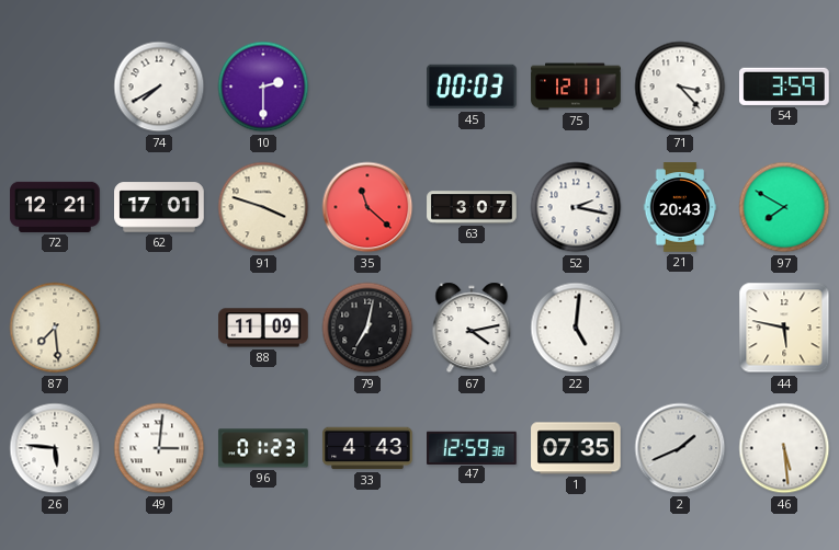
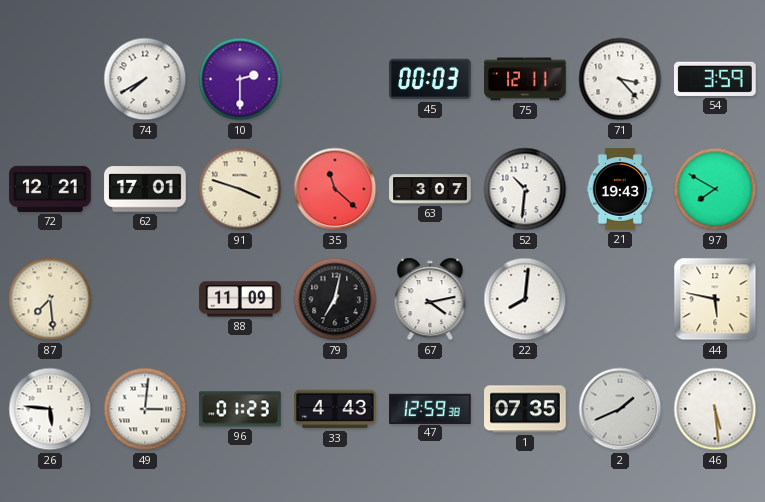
52: 2:17 -> 10:31 (525, 189)
21: 20:43 -> 19:43 (620, 189)
22: 5:01 -> 8:01 (525, 299)
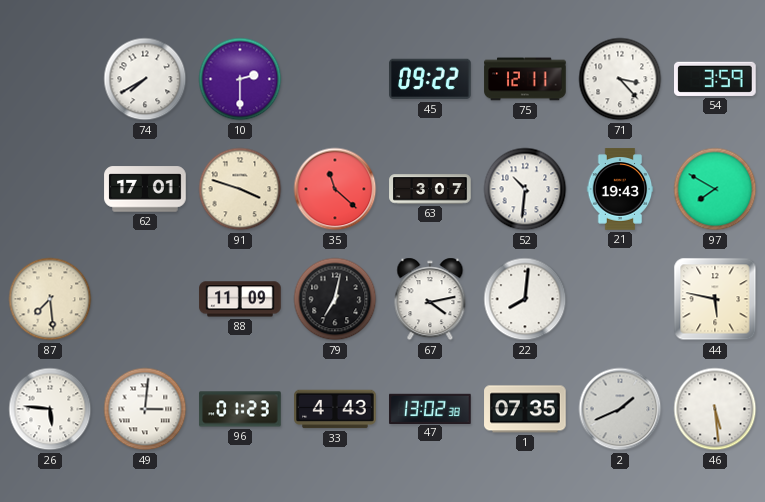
45: 00:03 -> 09:22 (430, 79)
72: 12:21 -> none (50, 189)
47: 12:59 -> 13:02 (430, 408)
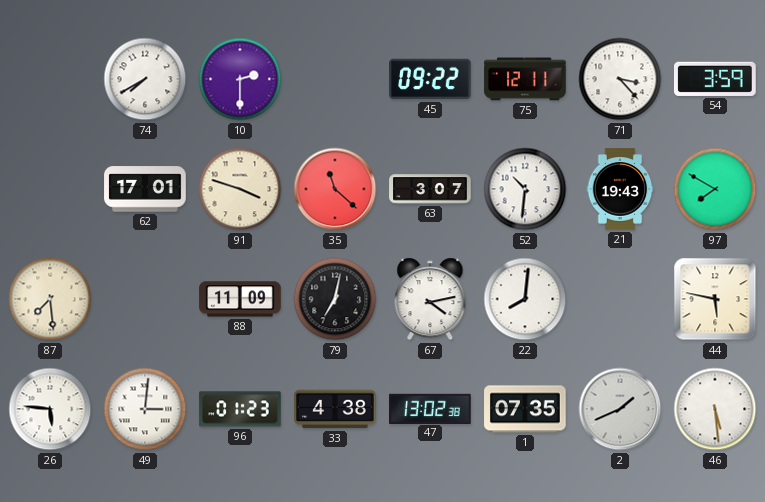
33: 4:43 -> 4:38 (335, 409)
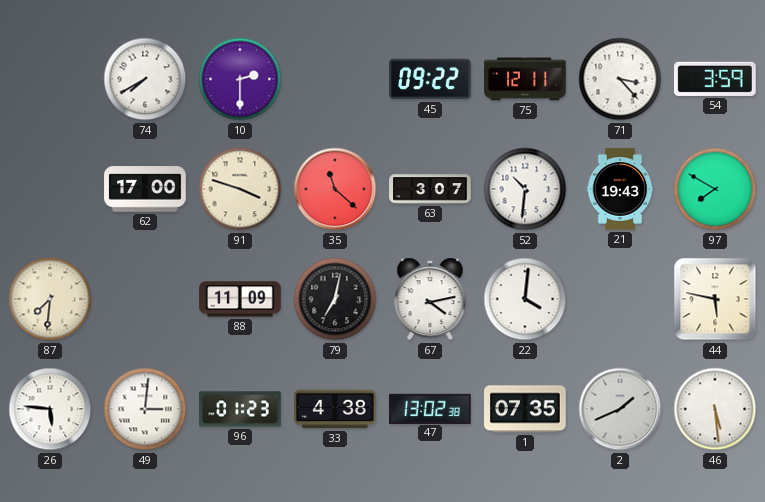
62: 17:01 -> 17:00 (145, 189)
87: 7:29 -> 7:31 (50, 299)
22: 8:01 -> 4:01 (525, 299)
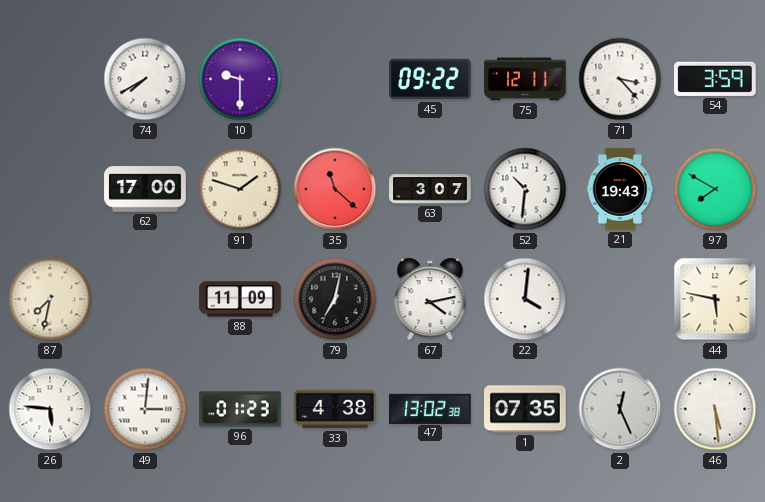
10: 2:30 -> 9:30 (240, 79)
91: 3:48 -> 1:48 (240, 189)
87: 7:31 -> 7:32 (50, 299)
2: 1:41 -> 12:26 (620, 409)
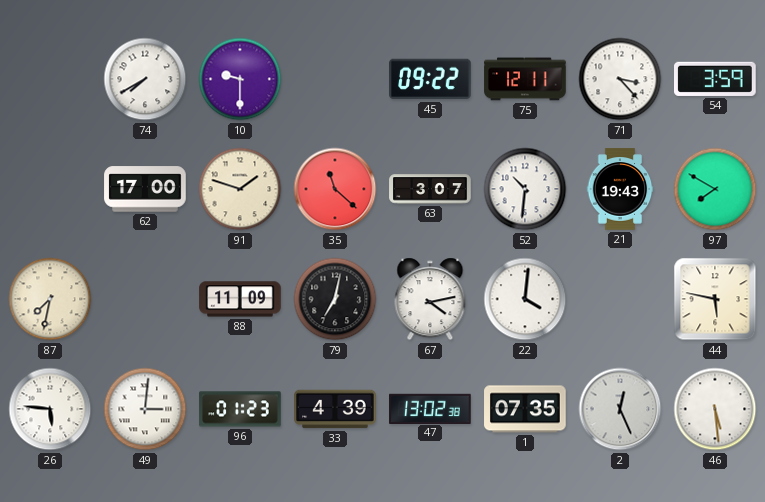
33: 4:38 -> 4:39 (335, 409)
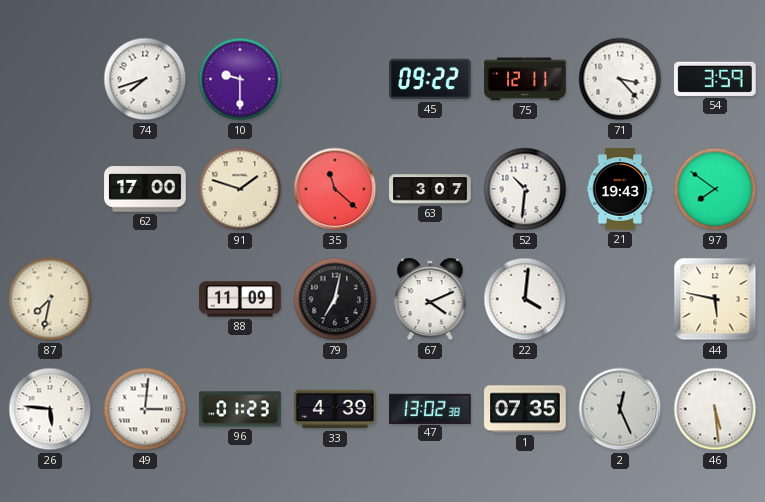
74: 7:40 -> 7:42 (145, 79)
97: 7:50 -> 7:51 (715, 189)
67: 4:13 -> 4:11 (430, 299)
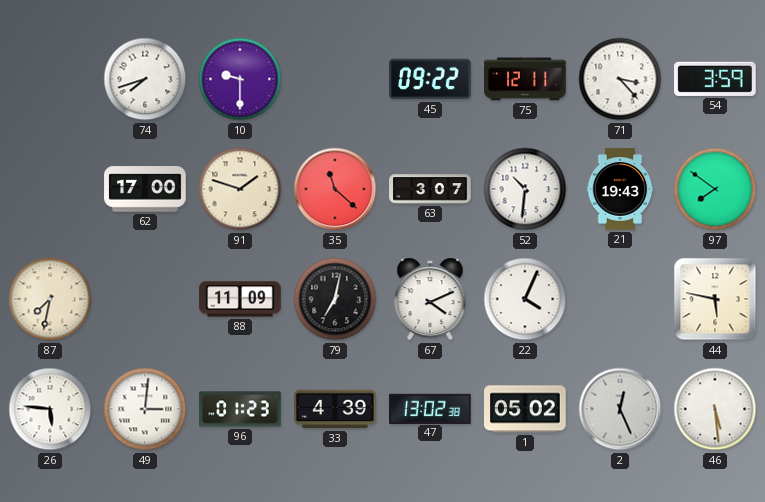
22: 4:01 -> 4:04 (525, 299)
1: 07:35 -> 05:02 (525, 409)
